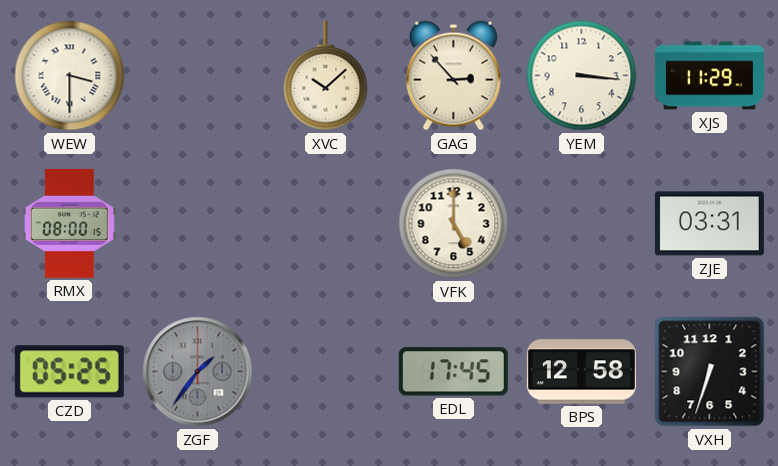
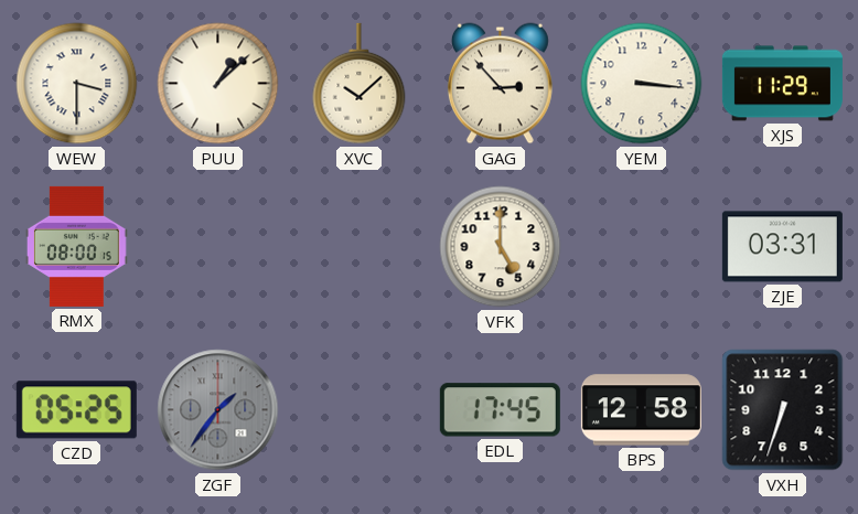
PUU: none -> 1:08 (218, 84)
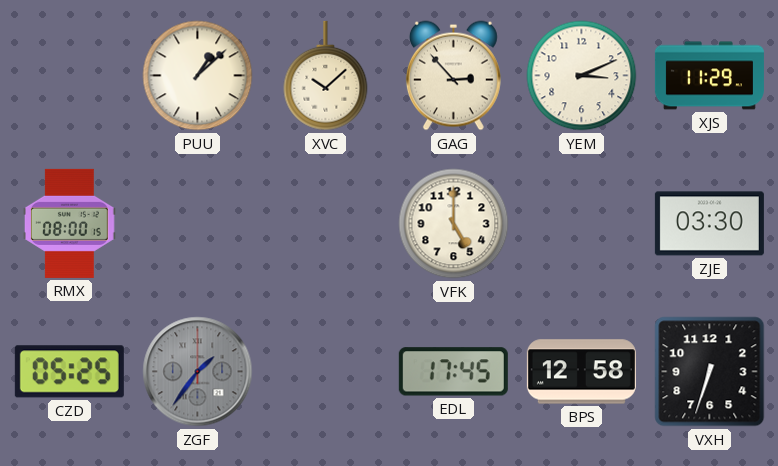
WEW: 3:30 -> none (77, 84)
YEM: 3:16 -> 3:11 (582, 76)
ZJE: 03:31 -> 03:30 (709, 224)
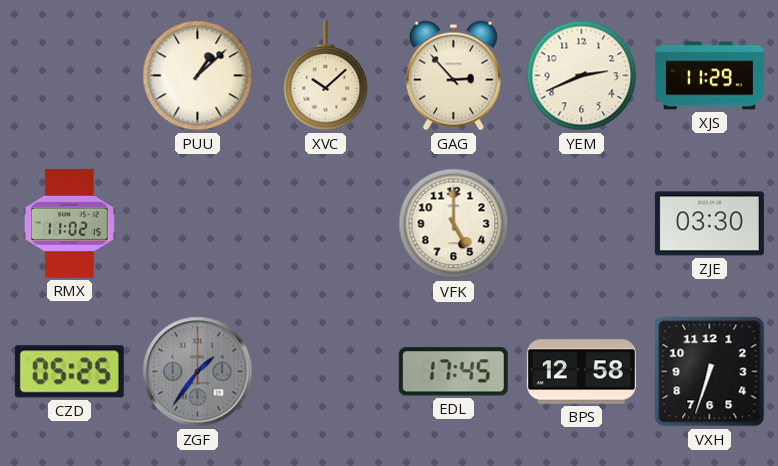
YEM: 3:11 -> 2:41 (582, 76)
RMX: 08:00 -> 11:02 (69, 223)
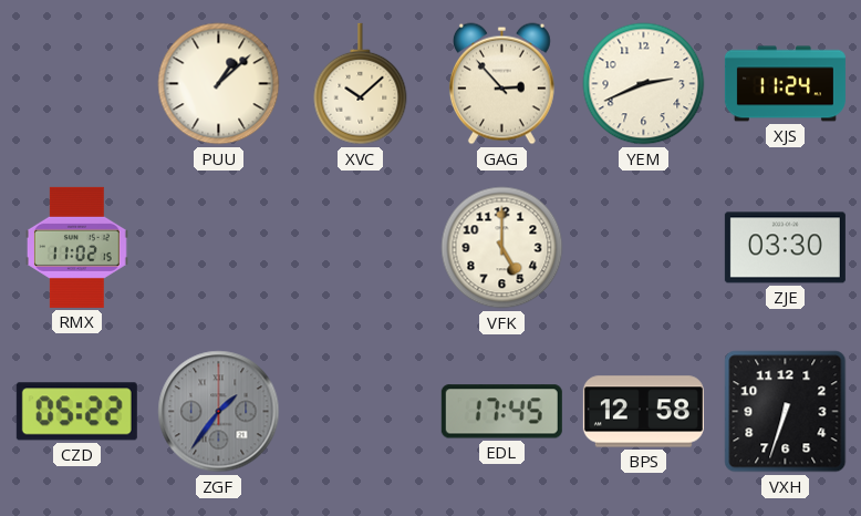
XJS: 11:29 -> 11:24 (785, 84)
CZD: 05:25 -> 05:22 (76, 412)
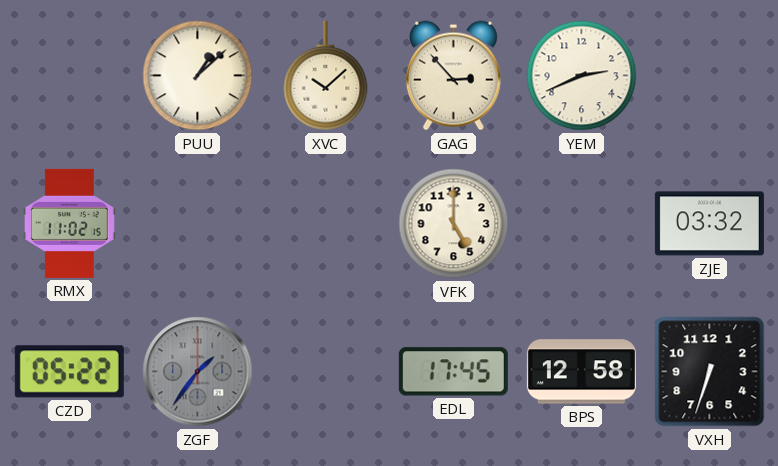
XJS: 11:24 -> none (785, 84)
ZJE: 03:30 -> 03:32 (709, 224)
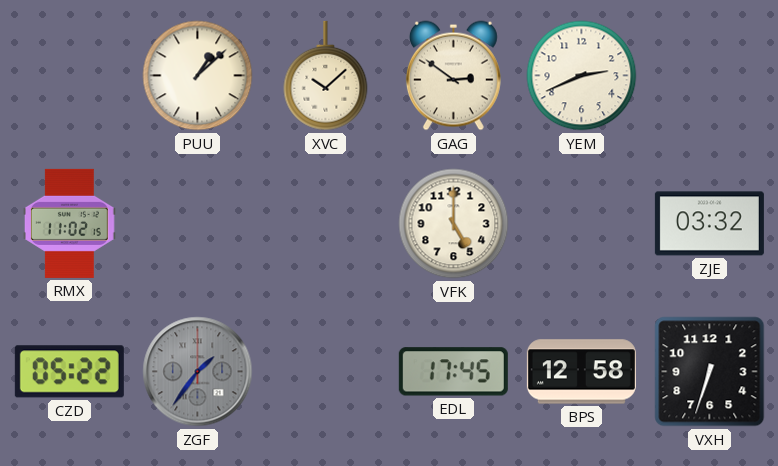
GAG: 2:53 -> 2:51 (453, 76)
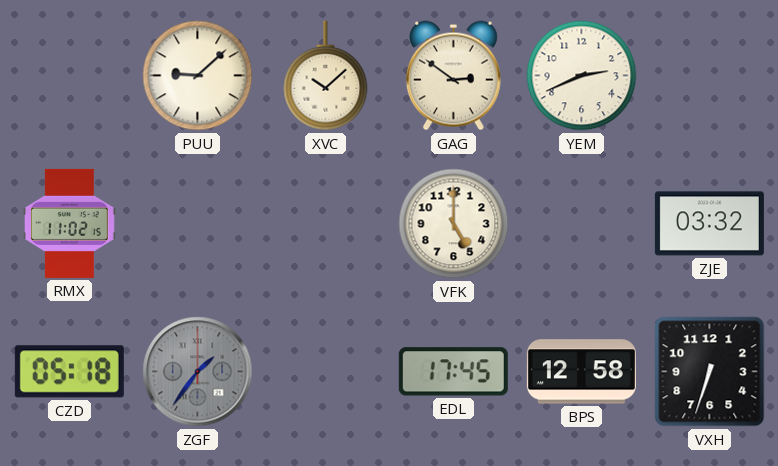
PUU: 1:08 -> 9:08 (198, 76)
CZD: 05:22 -> 05:18 (69, 372)
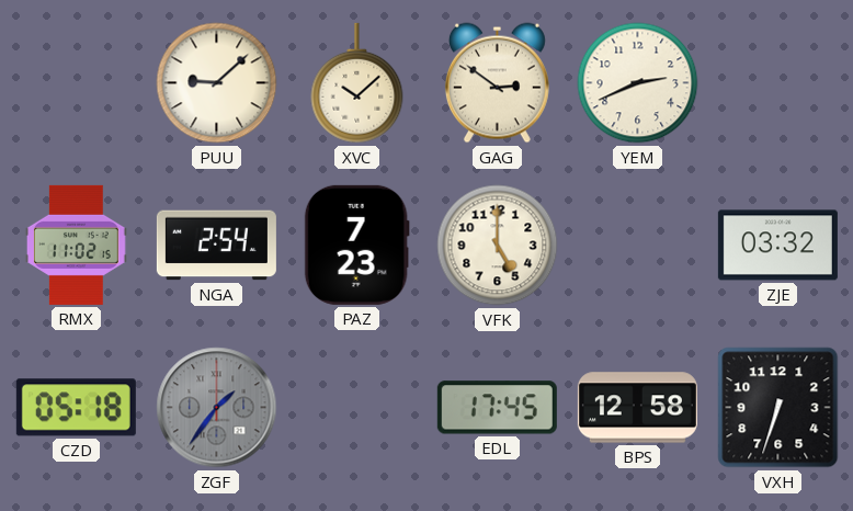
NGA: none -> 2:54 (216, 246)
PAZ: none -> 7:23 (356, 245)
